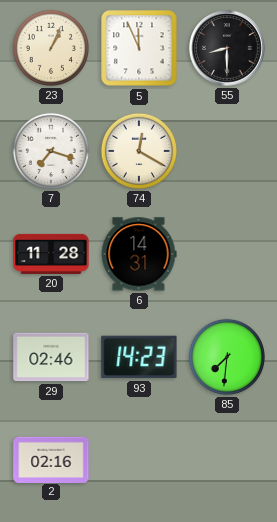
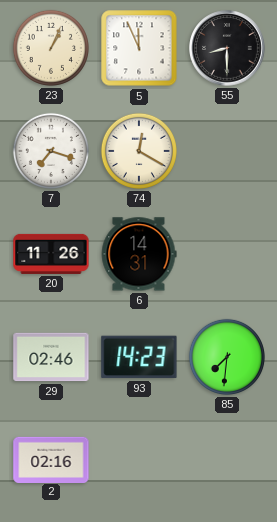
20: 11:28 -> 11:26 (51, 254)
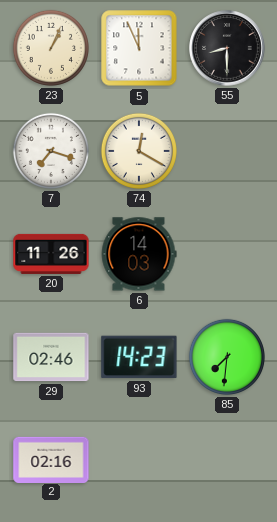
6: 14:31 -> 14:03 (139, 254)
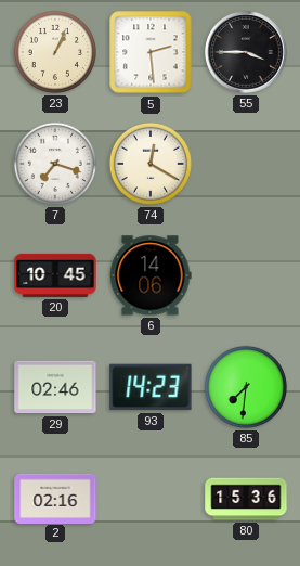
5: 11:56 -> 2:29 (151, 52)
55: 8:30 -> 3:45 (246, 52)
20: 11:26 -> 10:45 (55, 275)
6: 14:03 -> 14:06 (151, 275)
80: none -> 15:36 (246, 499)
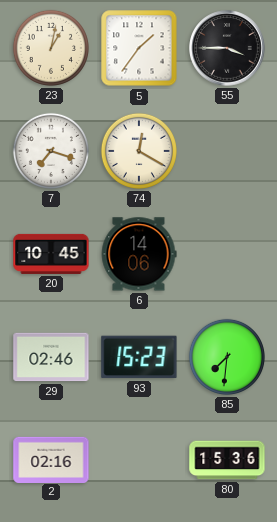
23: 1:04 -> 1:02 (51, 48)
5: 2:29 -> 1:36 (139, 48)
93: 14:23 -> 15:23 (139, 357)
